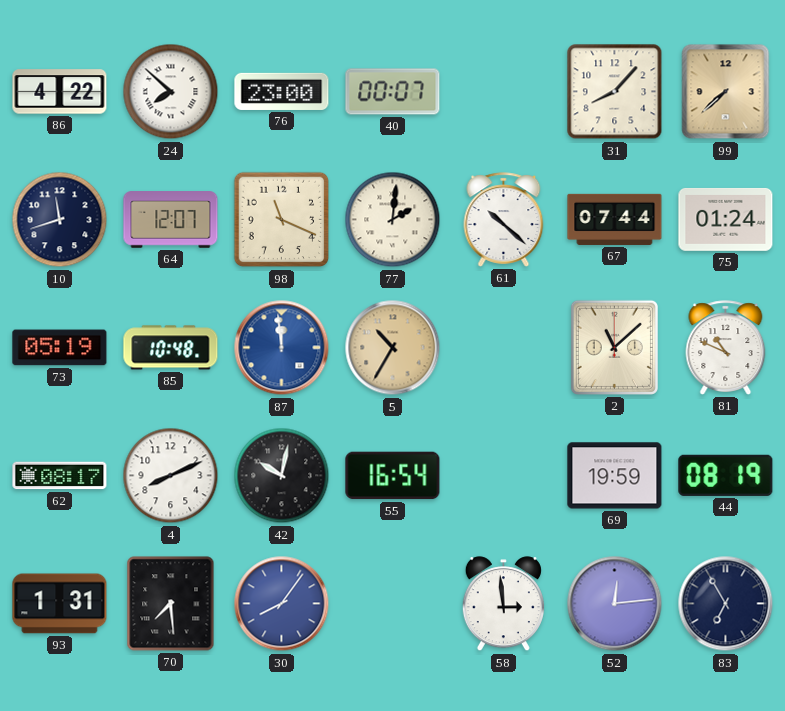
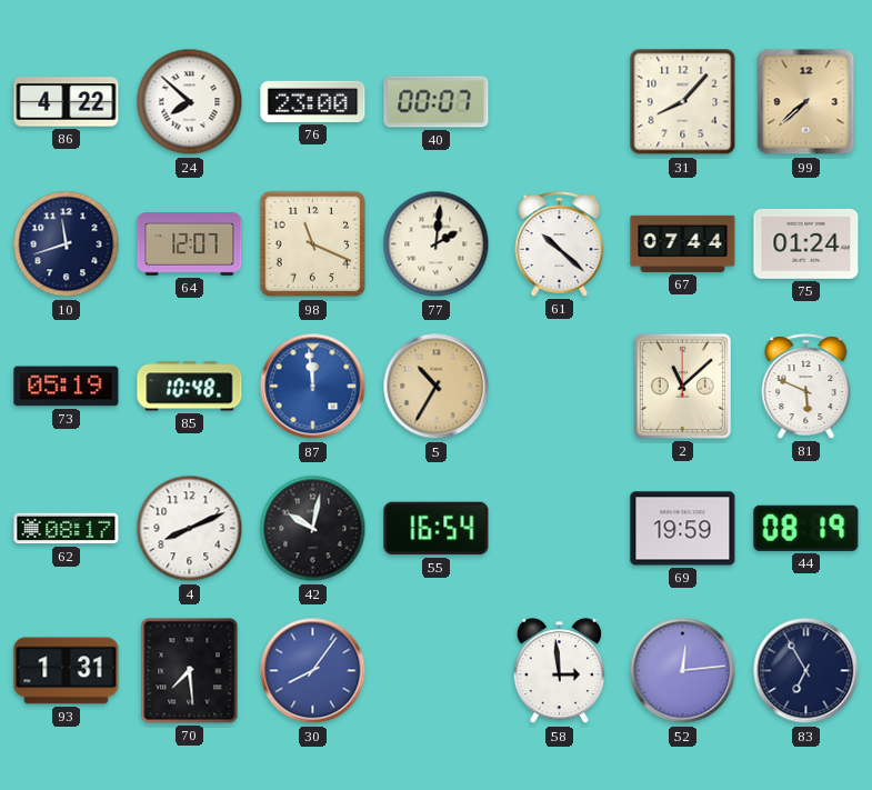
81: 10:49 -> 5:49 (806, 387)
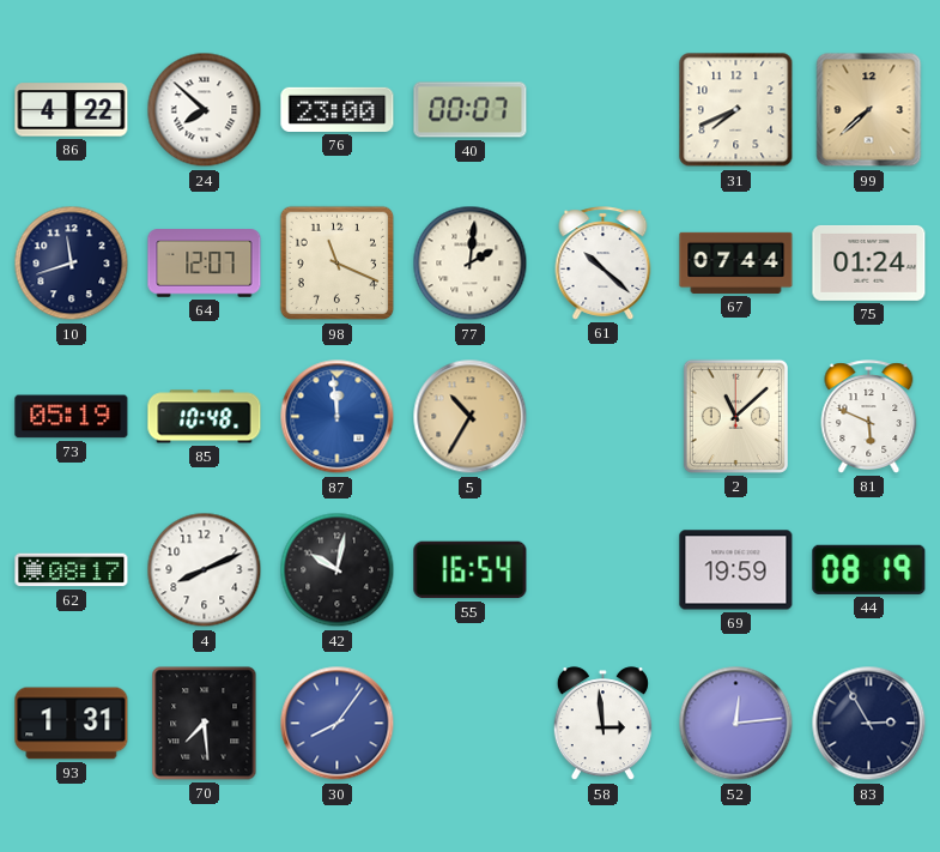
31: 8:07 -> 7:41 (736, 110)
83: 6:55 -> 2:55 (869, 724)
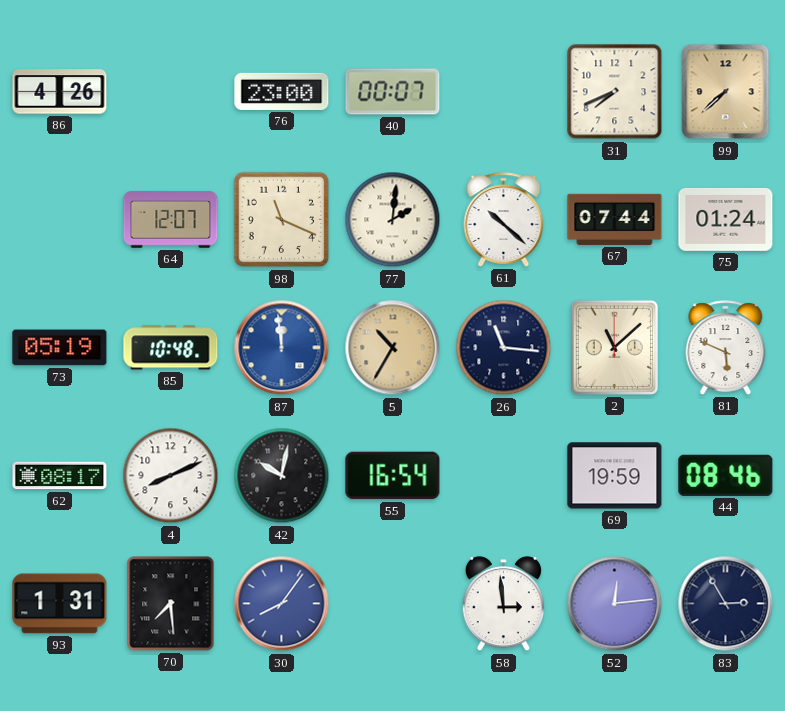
86: 4:22 -> 4:26 (60, 92)
24: 7:52 -> none (205, 110)
10: 11:42 -> none (72, 264)
26: none -> 11:16 (504, 348)
44: 08:19 -> 08:46 (726, 475)
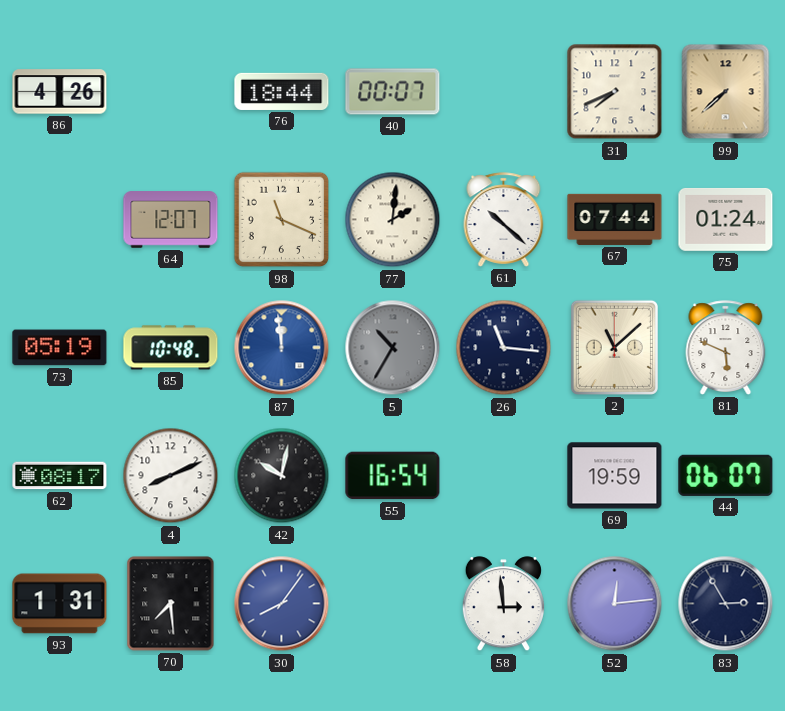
76: 23:00 -> 18:44 (282, 91)
5 dial: champagne -> grey (393, 348)
44: 08:46 -> 06:07 (726, 475)
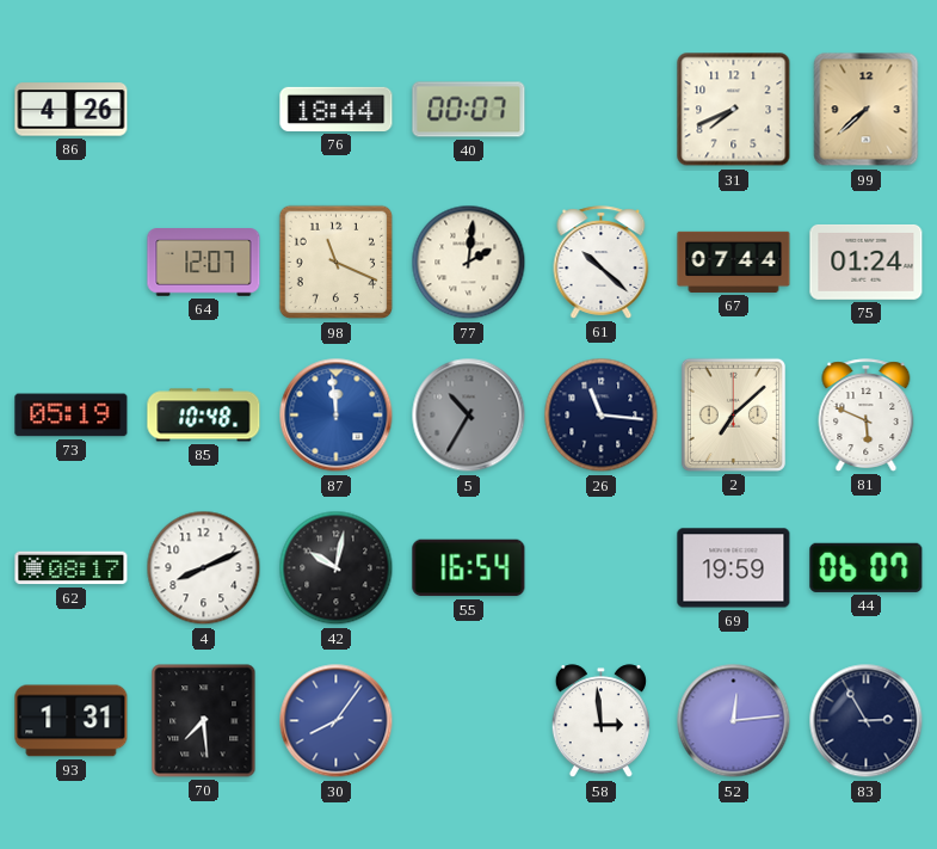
2: 11:08 -> 7:08 (733, 414)
